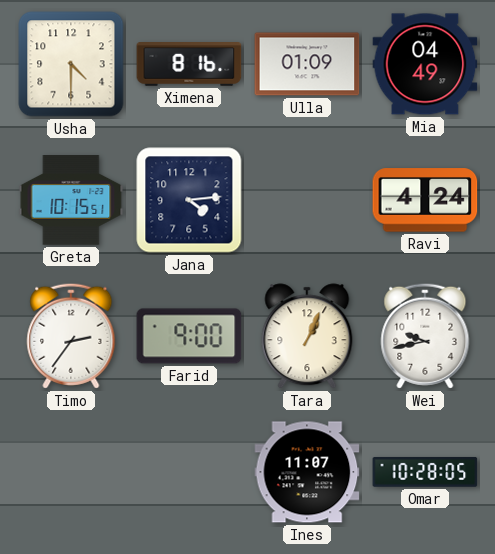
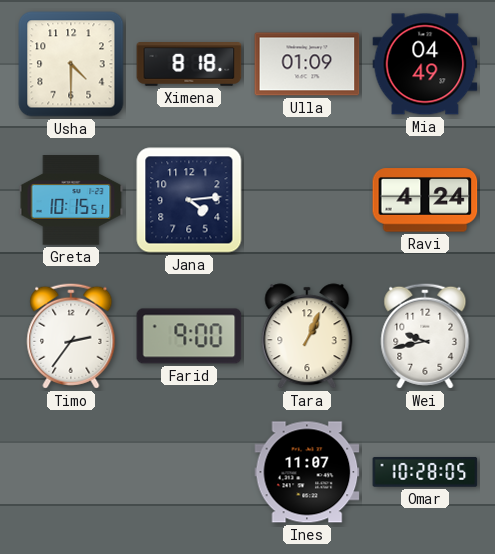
Ximena: 8:16 -> 8:18 (189, 64)
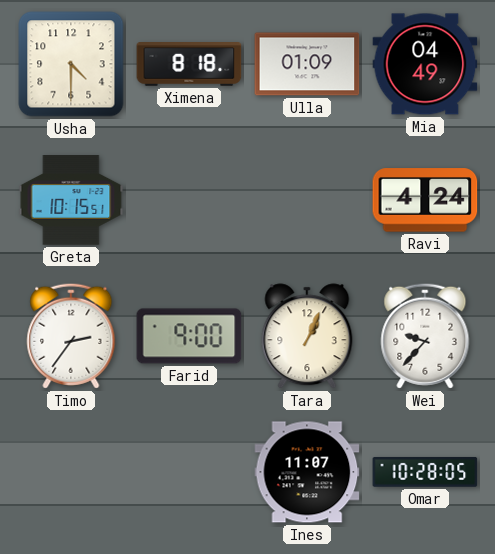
Jana: 4:14 -> none (189, 200)
Wei: 9:43 -> 9:37 (425, 336)
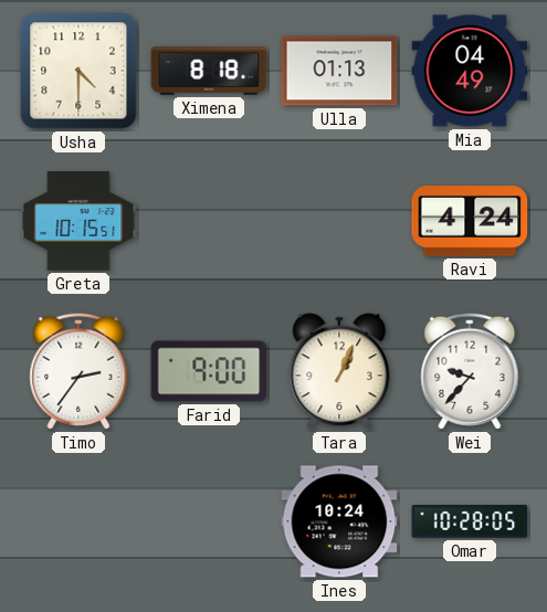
Ulla: 01:09 -> 01:13 (339, 71)
Ines: 11:07 -> 10:24 (339, 521)
